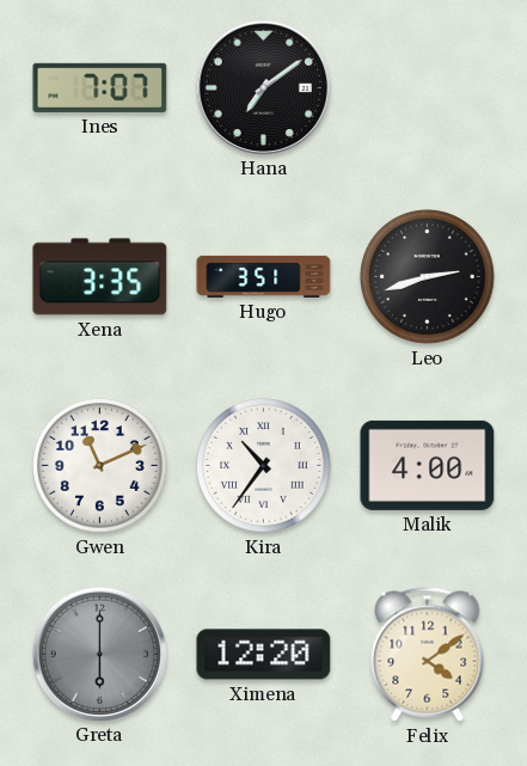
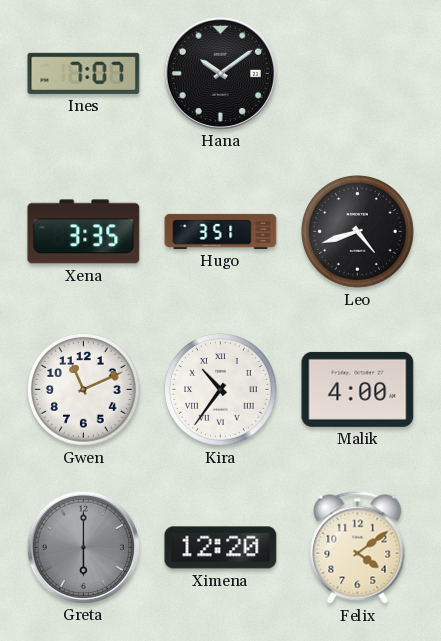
Hana: 7:09 -> 10:09 (220, 73)
Leo: 2:42 -> 4:42 (358, 232)
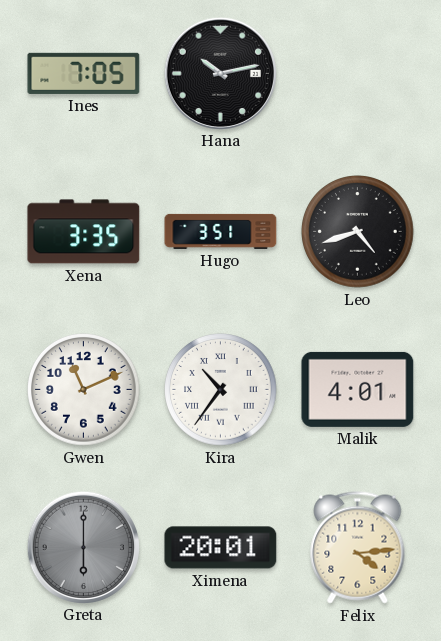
Ines: 7:07 -> 7:05 (84, 73)
Hana: 10:09 -> 10:13 (220, 73)
Malik: 4:00 -> 4:01 (358, 389)
Ximena: 12:20 -> 20:01 (221, 548)
Felix: 4:09 -> 4:14 (358, 548)
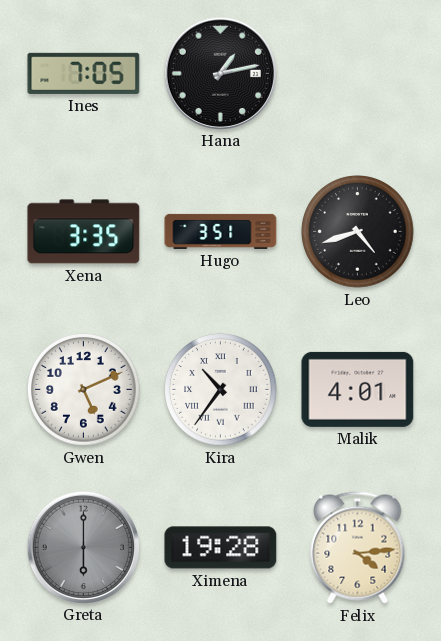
Hana: 10:13 -> 1:13 (220, 73)
Gwen: 11:11 -> 5:11 (84, 390)
Ximena: 20:01 -> 19:28 (221, 548)
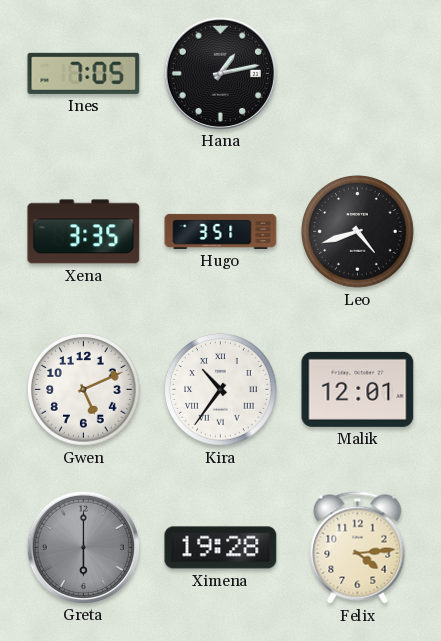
Malik: 4:01 -> 12:01 (358, 389)
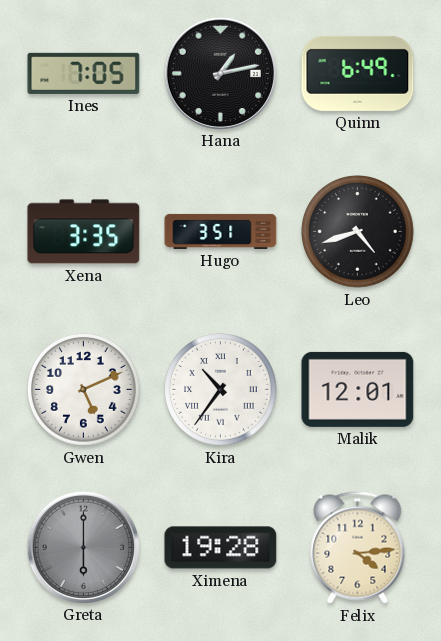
Quinn: none -> 6:49 (358, 73)
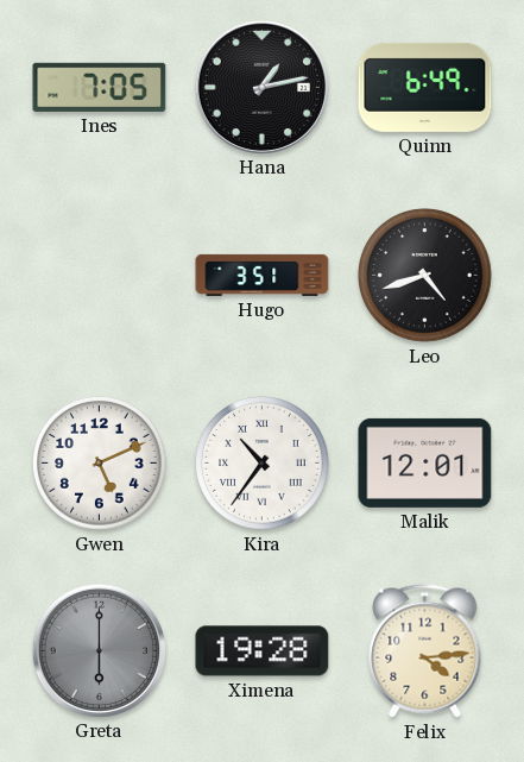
Xena: 3:35 -> none (84, 232)
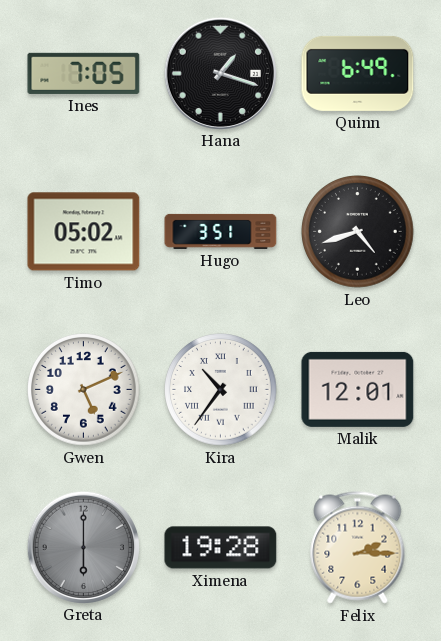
Hana: 1:13 -> 1:18 (220, 73)
Timo: none -> 05:02 (84, 232)
Felix: 4:14 -> 2:15 (358, 548)
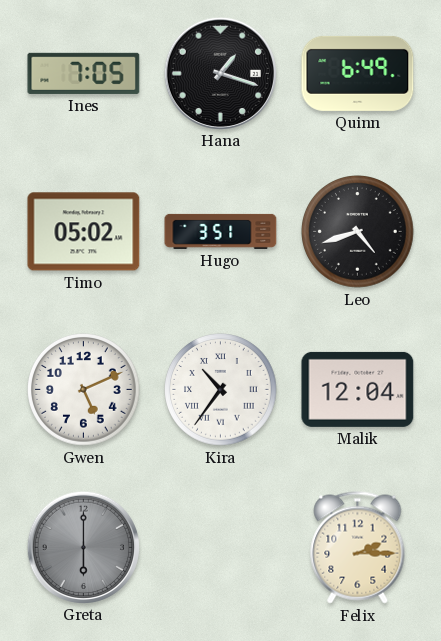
Malik: 12:01 -> 12:04 (358, 389)
Ximena: 19:28 -> none (221, 548)
